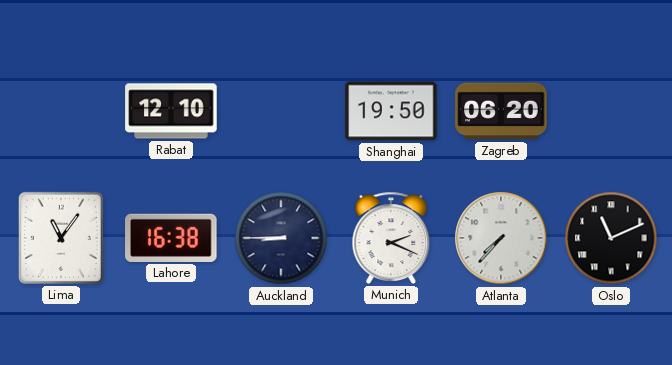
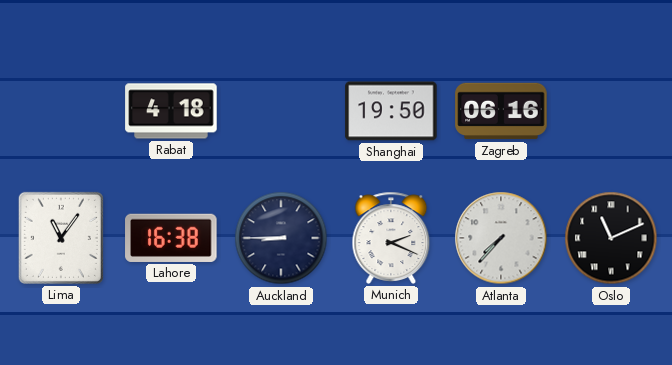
Rabat: 12:10 -> 4:18 (171, 111)
Zagreb: 06:20 -> 06:16 (501, 111)
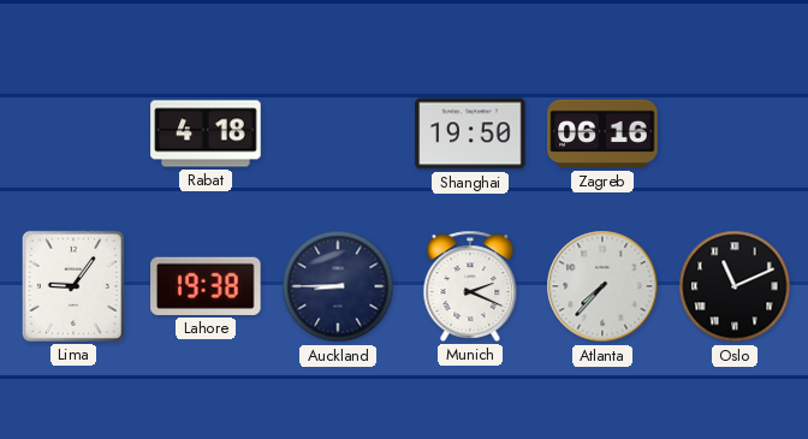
Lima: 11:06 -> 9:06 (73, 286)
Lahore: 16:38 -> 19:38 (206, 286)
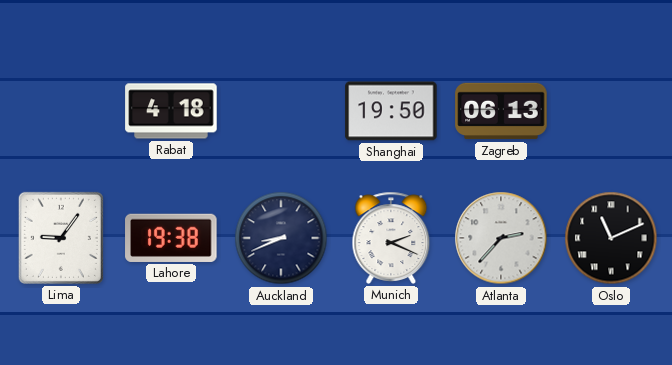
Zagreb: 06:16 -> 06:13 (501, 111)
Auckland: 8:45 -> 8:41 (281, 238)
Atlanta: 7:37 -> 2:37 (501, 238)
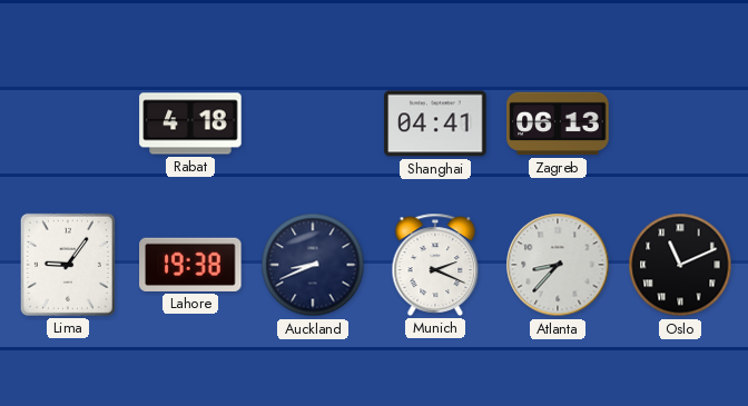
Shanghai: 19:50 -> 04:41 (435, 123)
Atlanta: 2:37 -> 8:37 (558, 265)
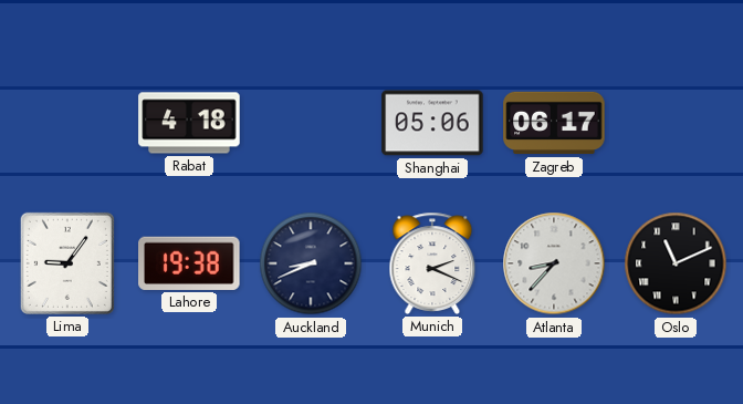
Shanghai: 04:41 -> 05:06 (432, 123)
Zagreb: 06:13 -> 06:17 (554, 123)
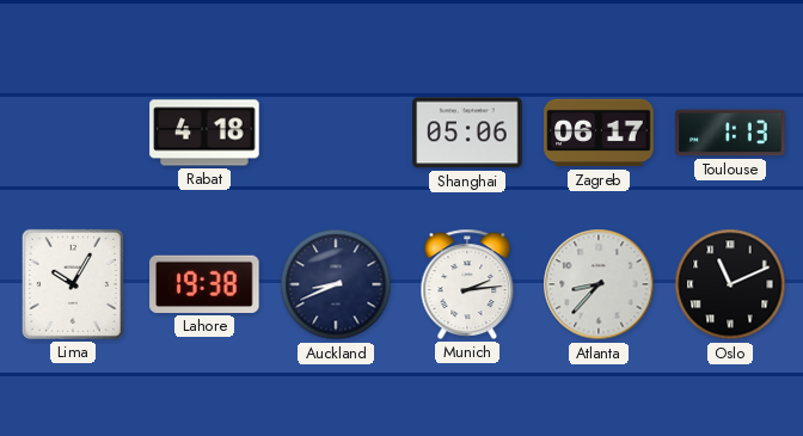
Toulouse: none -> 1:13 (730, 133)
Lima: 9:06 -> 10:05 (73, 284)
Munich: 2:19 -> 2:14 (467, 284)
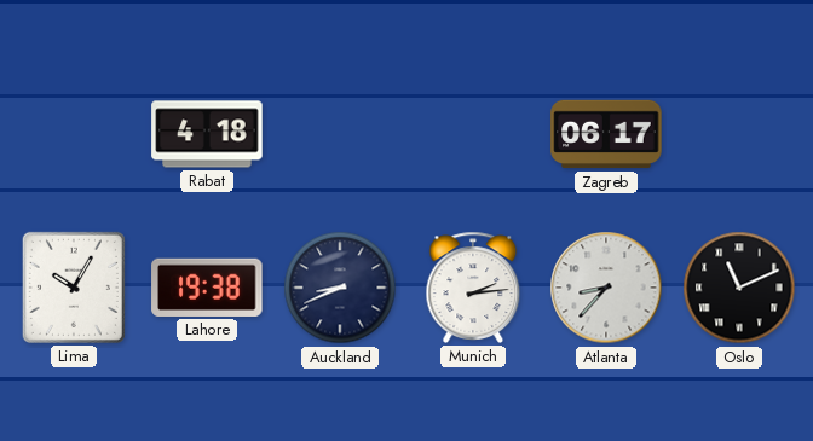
Shanghai: 05:06 -> none (467, 133)
Toulouse: 1:13 -> none (730, 133)
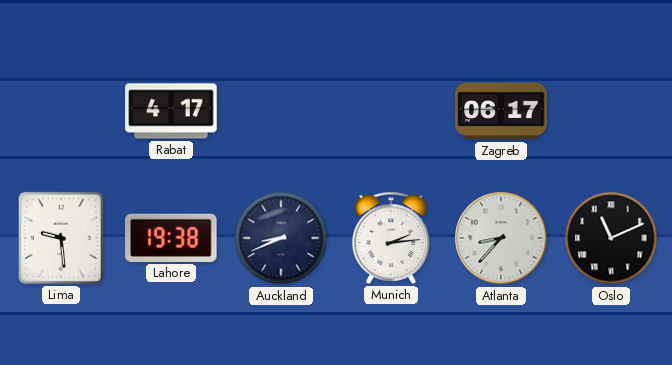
Rabat: 4:18 -> 4:17 (171, 111)
Lima: 10:05 -> 9:29 (61, 238)
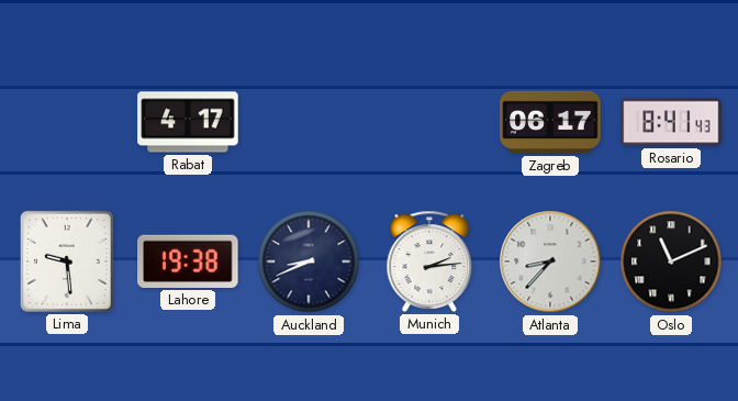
Rosario: none -> 8:41 (671, 122)
